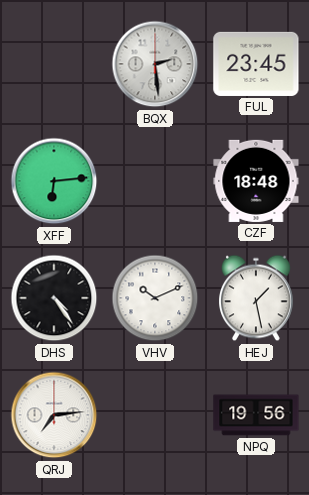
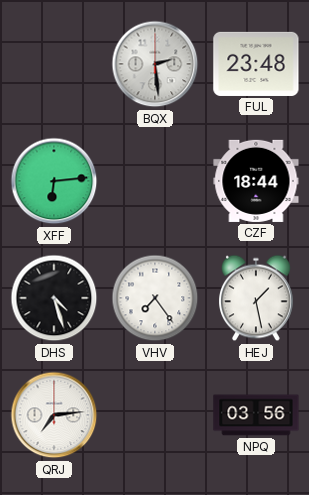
FUL: 23:45 -> 23:48 (256, 64)
CZF: 18:48 -> 18:44 (256, 181)
DHS: 4:24 -> 4:27 (54, 298)
VHV: 10:11 -> 7:24 (155, 298)
NPQ: 19:56 -> 03:56 (256, 415)
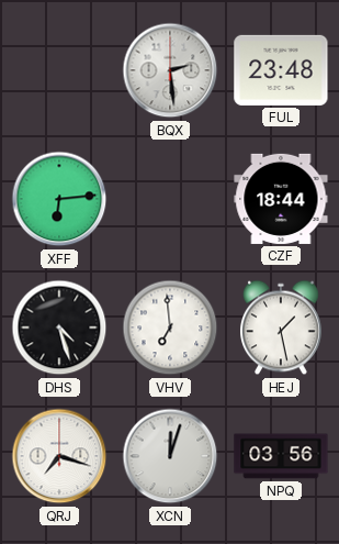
VHV: 7:24 -> 6:59 (170, 327)
QRJ: 7:14 -> 7:18 (59, 456)
XCN: none -> 12:03 (170, 456)
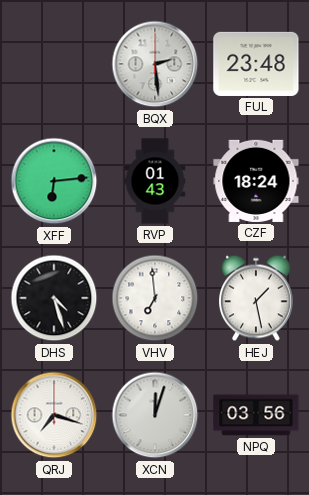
RVP: none -> 01:43 (155, 181)
CZF: 18:44 -> 18:24 (256, 181)
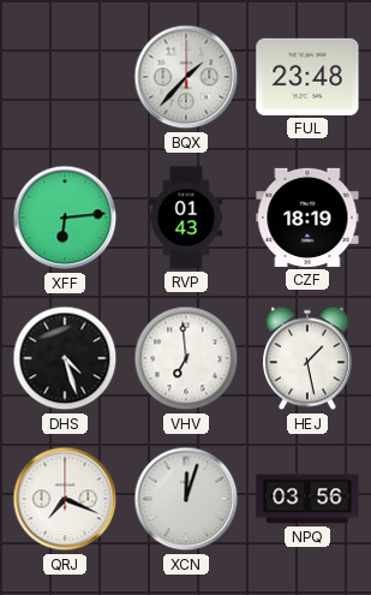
BQX: 2:29 -> 1:37 (186, 77)
CZF: 18:24 -> 18:19 (307, 218)
QRJ: 7:18 -> 7:19 (65, 499)
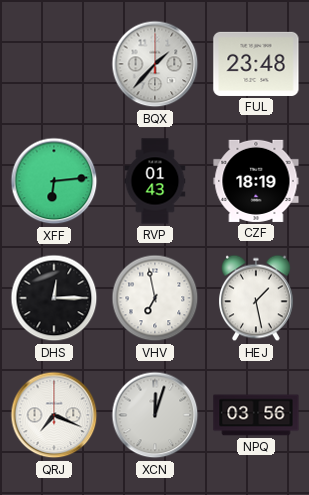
DHS: 4:27 -> 12:15 (54, 298)
VHV: 6:59 -> 6:58 (155, 298)
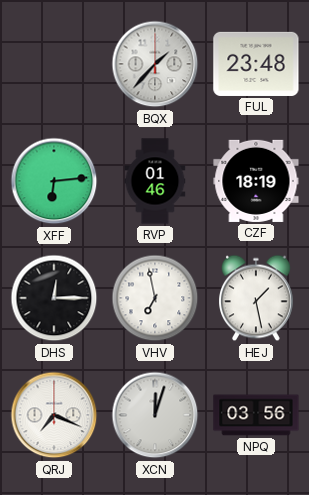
RVP: 01:43 -> 01:46 (155, 181)
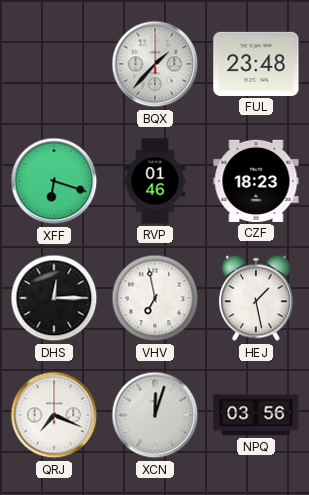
XFF: 6:14 -> 6:18 (54, 181)
CZF: 18:19 -> 18:23 (256, 181)
